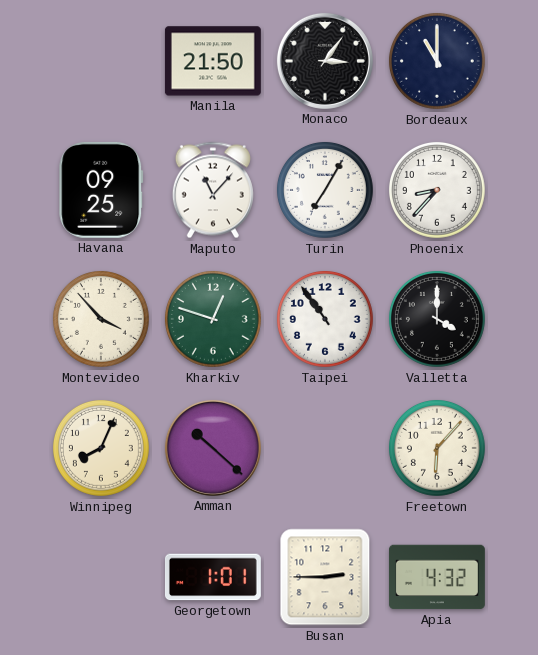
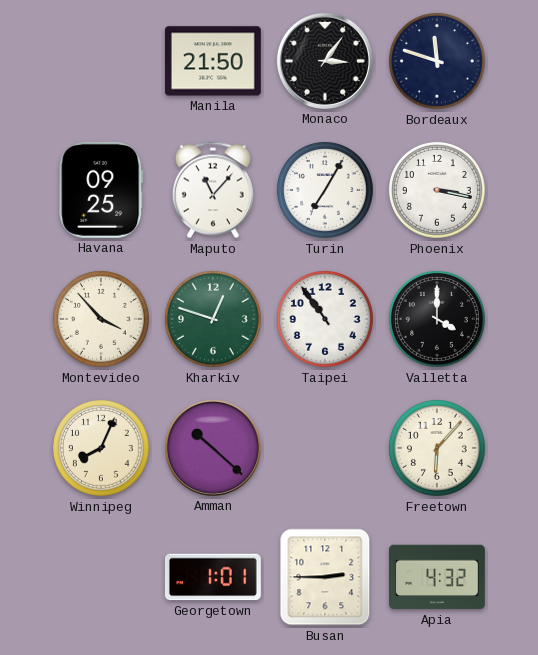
Bordeaux: 11:00 -> 11:48 (437, 61)
Phoenix: 8:37 -> 3:17 (437, 190)
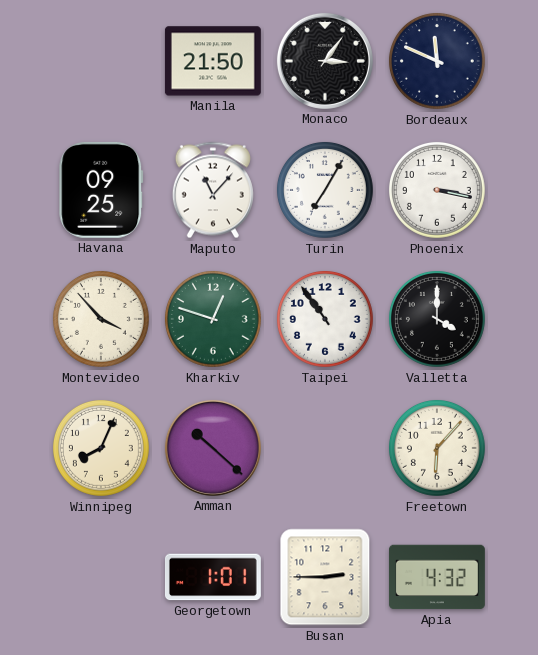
Bordeaux: 11:48 -> 11:49 (437, 61)
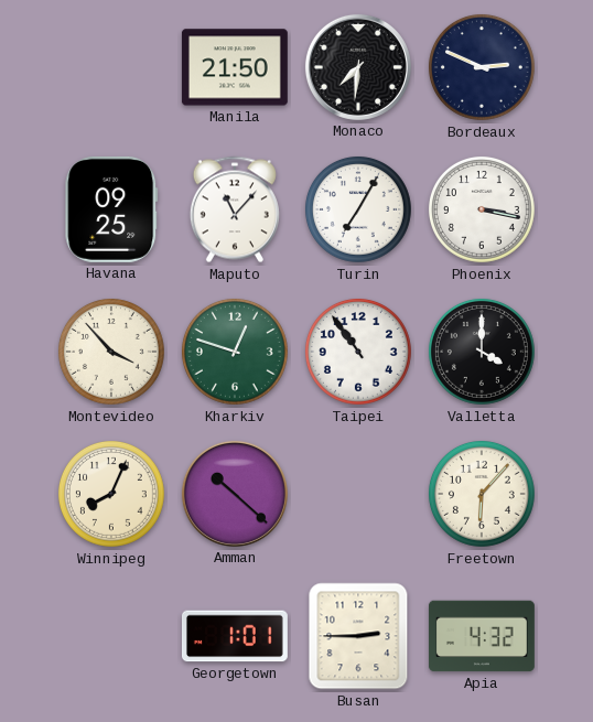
Monaco: 3:06 -> 7:31 (358, 67)
Bordeaux: 11:49 -> 2:49 (482, 67)
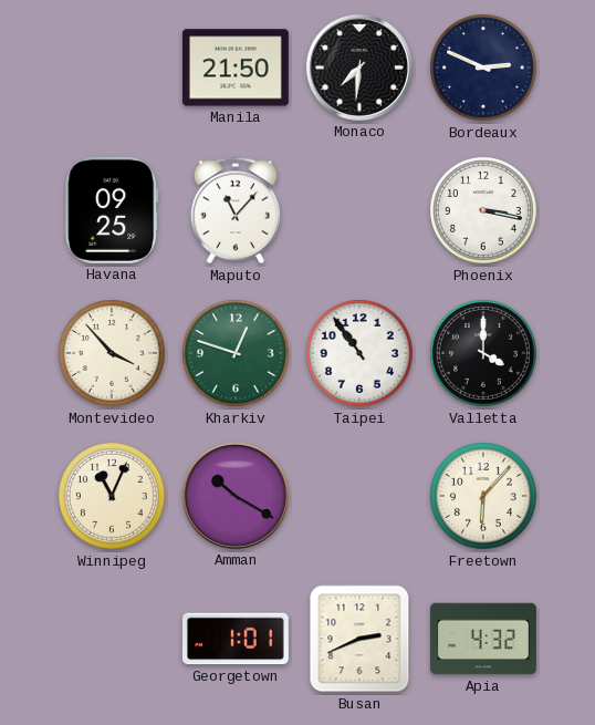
Turin: 7:05 -> none (358, 209)
Winnipeg: 8:04 -> 11:04 (112, 496)
Amman: 10:22 -> 10:20 (236, 496)
Busan: 2:45 -> 2:41 (359, 639)
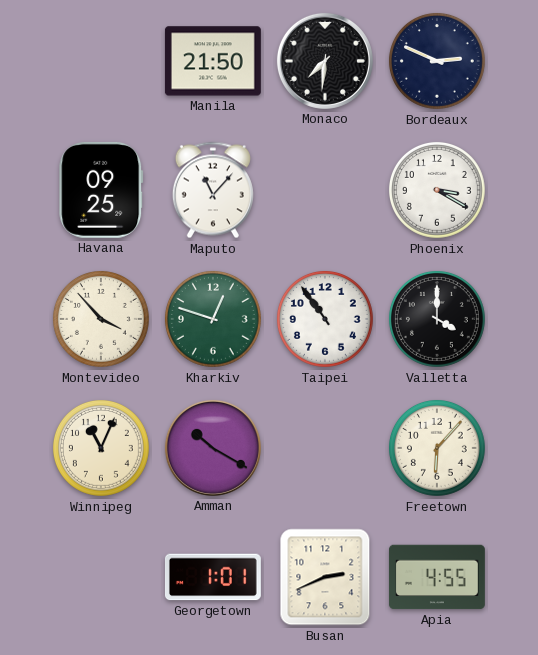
Phoenix: 3:17 -> 3:20 (437, 190)
Apia: 4:32 -> 4:55 (437, 577)
